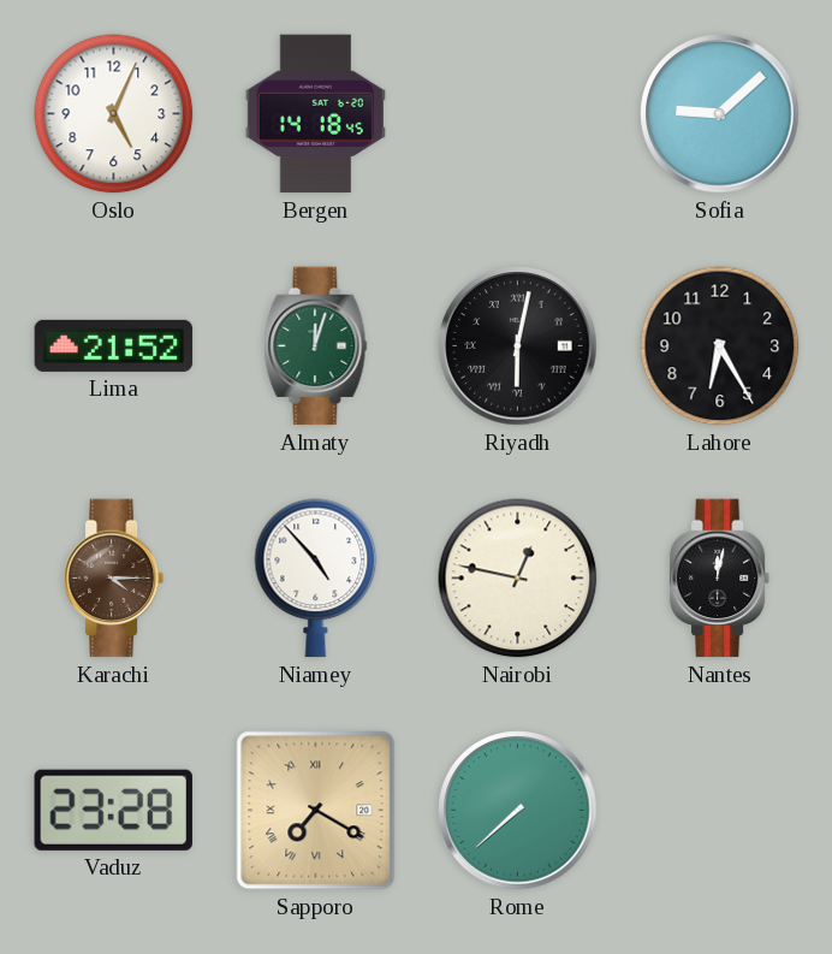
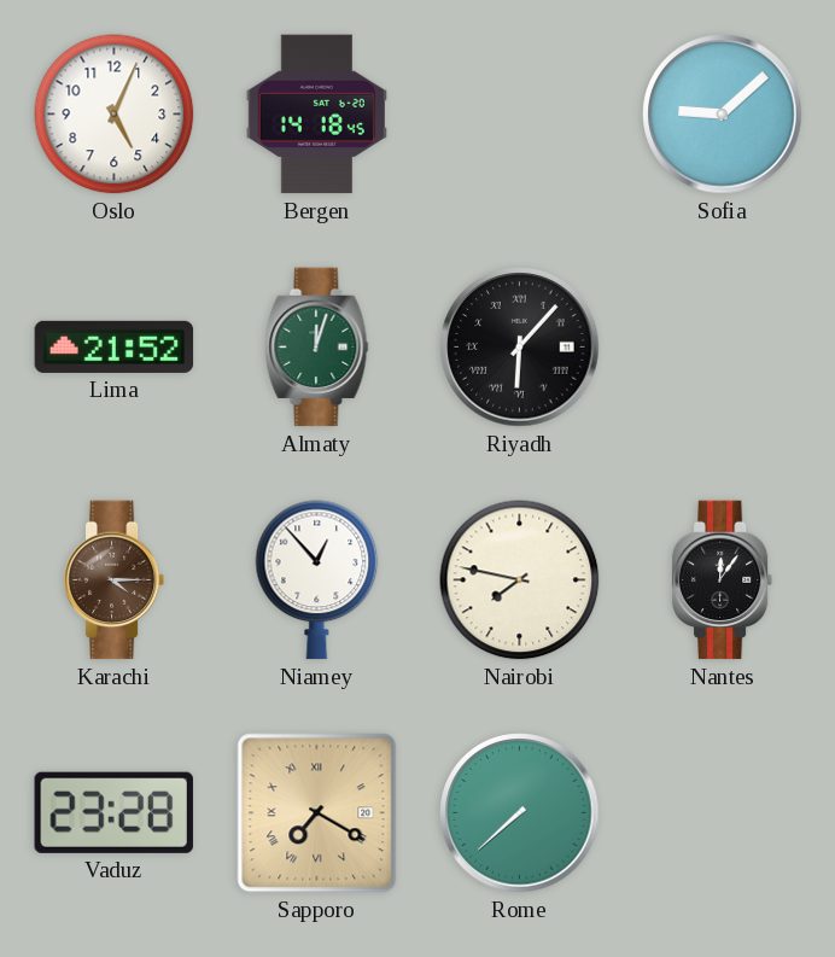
Riyadh: 6:02 -> 6:07 (520, 348)
Lahore: 6:25 -> none (720, 346)
Niamey: 4:53 -> 12:53 (317, 580)
Nairobi: 12:47 -> 7:47 (520, 580)
Nantes: 12:02 -> 12:06 (723, 580)
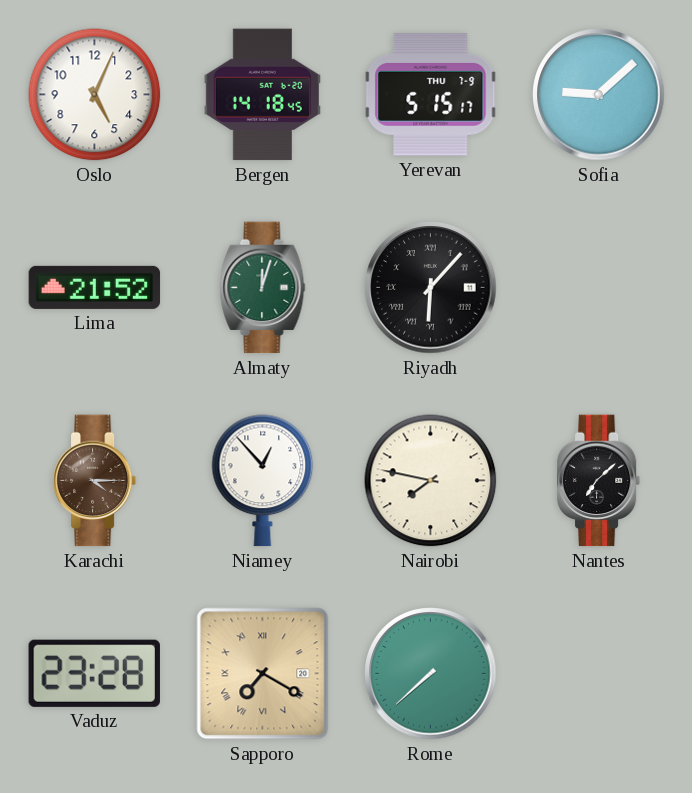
Yerevan: none -> 5:15 (431, 95)
Nantes: 12:06 -> 7:08 (599, 481)
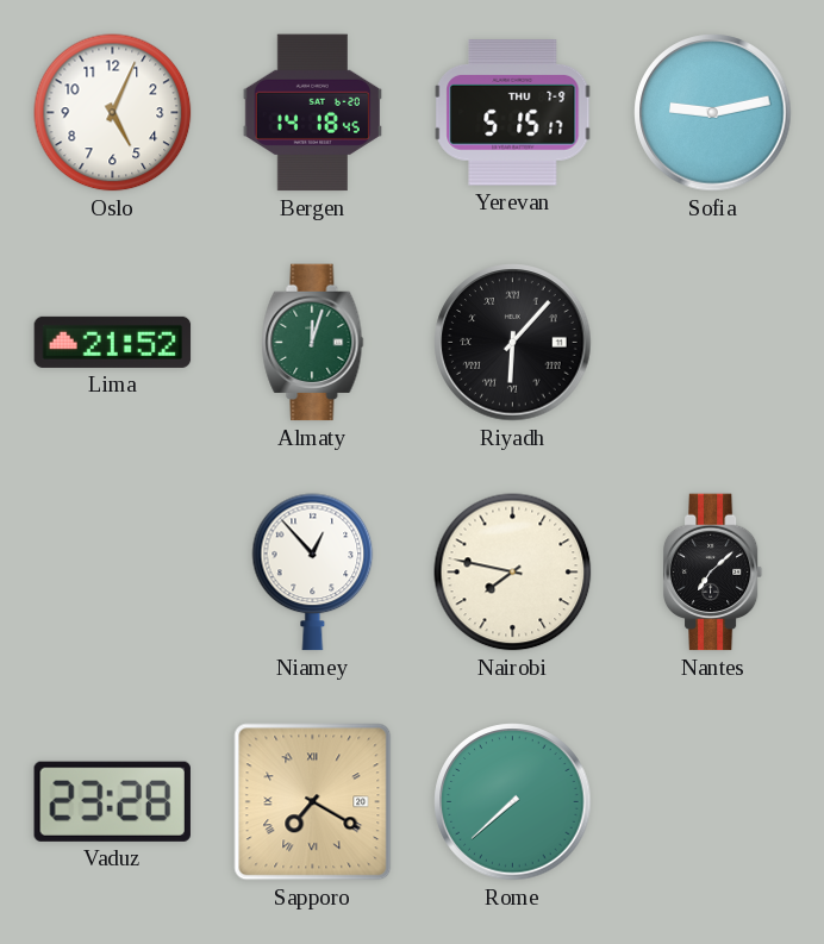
Sofia: 9:08 -> 9:13 (713, 113)
Karachi: 4:15 -> none (95, 481)
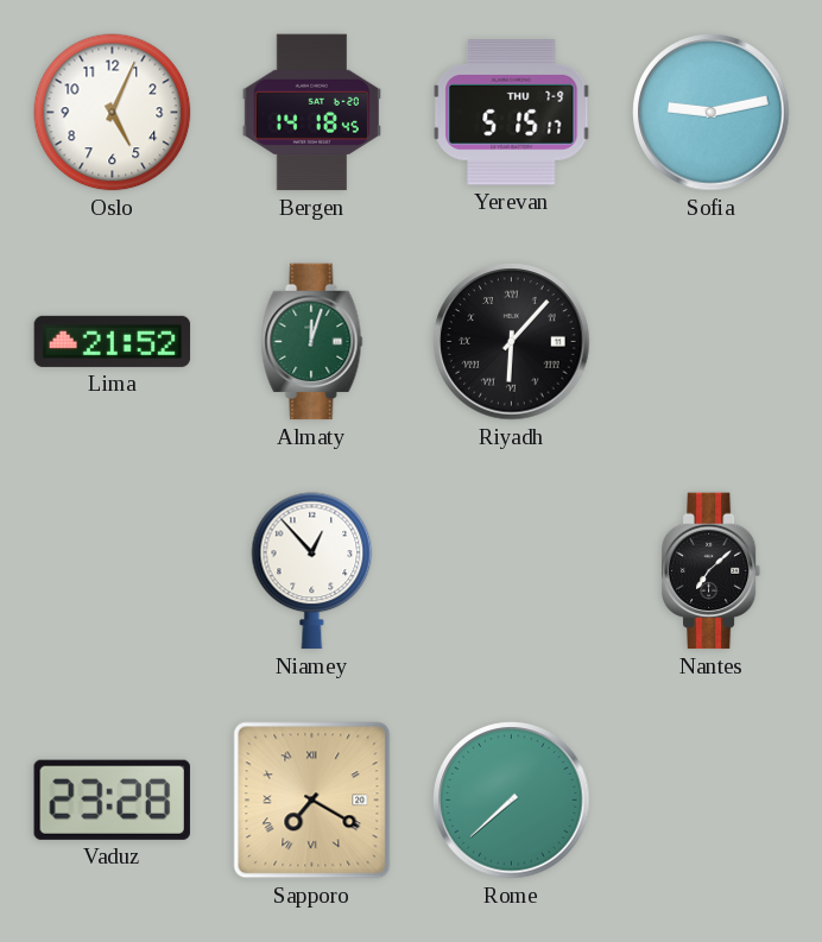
Nairobi: 7:47 -> none (513, 573)
